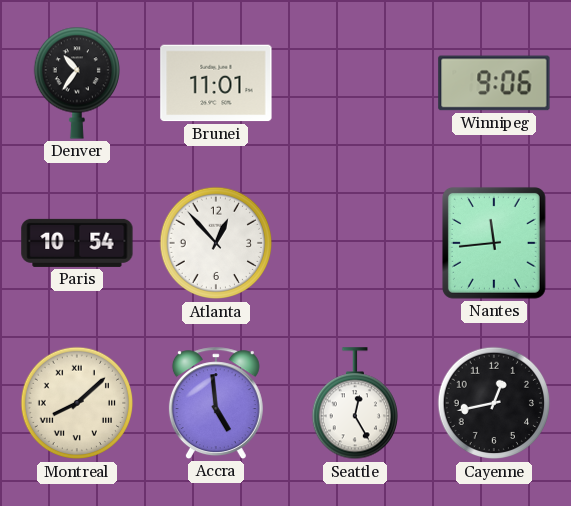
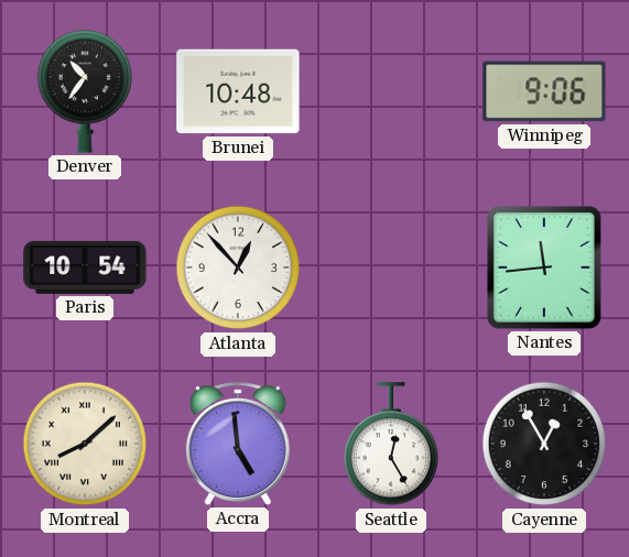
Brunei: 11:01 -> 10:48 (238, 91)
Cayenne: 12:43 -> 12:55 (544, 444)
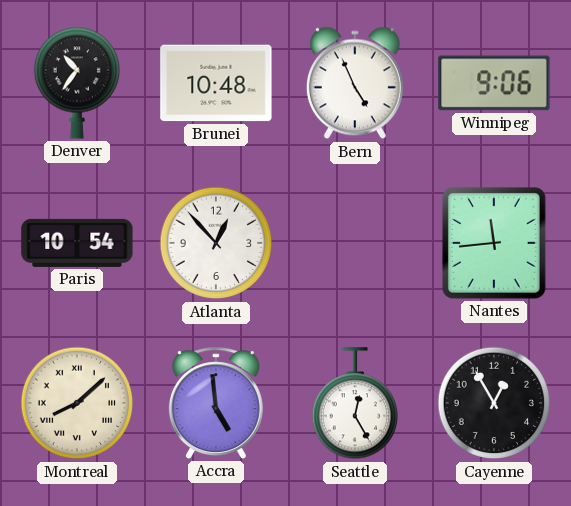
Bern: none -> 4:56 (355, 83)
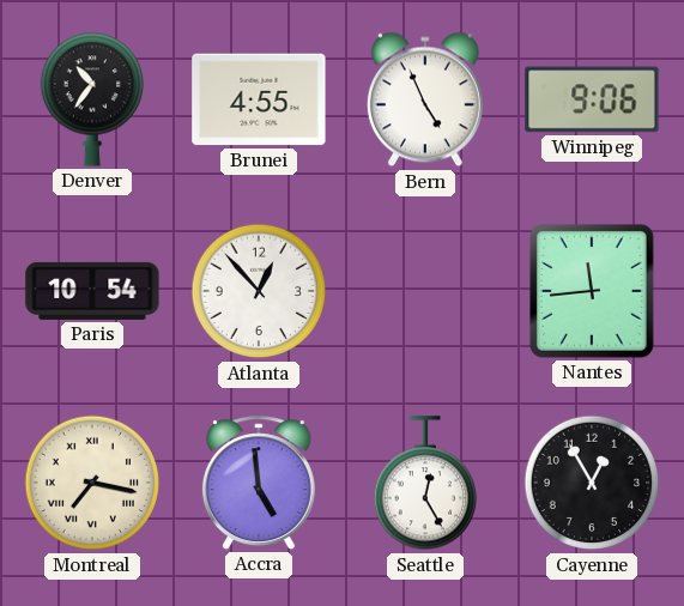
Brunei: 10:48 -> 4:55 (259, 99)
Montreal: 8:08 -> 7:17 (92, 483)
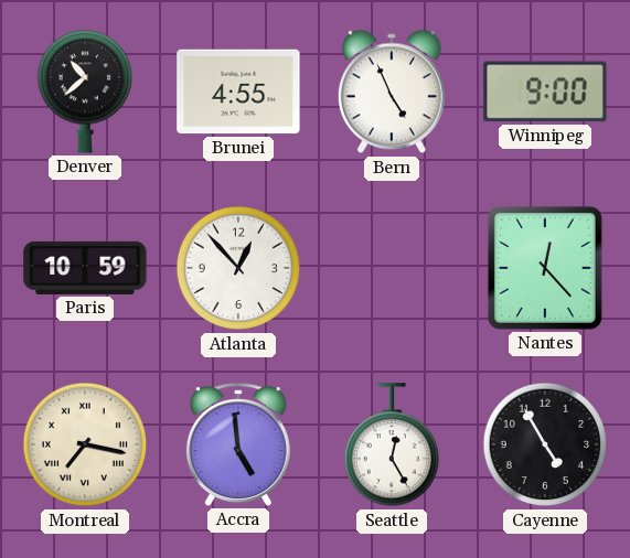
Denver: 10:36 -> 10:38 (84, 92)
Winnipeg: 9:06 -> 9:00 (545, 92)
Paris: 10:54 -> 10:59 (85, 268)
Nantes: 11:44 -> 12:23 (545, 268)
Cayenne: 12:55 -> 4:55 (545, 444)
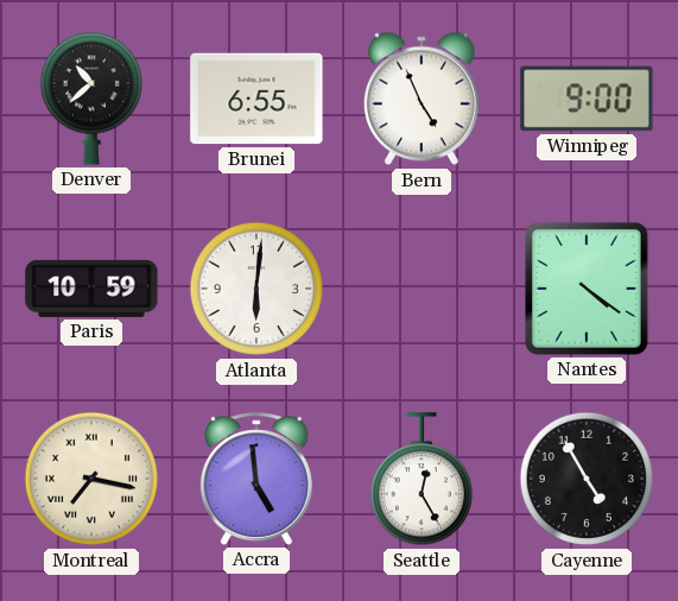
Brunei: 4:55 -> 6:55 (256, 99)
Atlanta: 12:53 -> 6:01 (256, 289)
Nantes: 12:23 -> 4:21 (587, 289)
